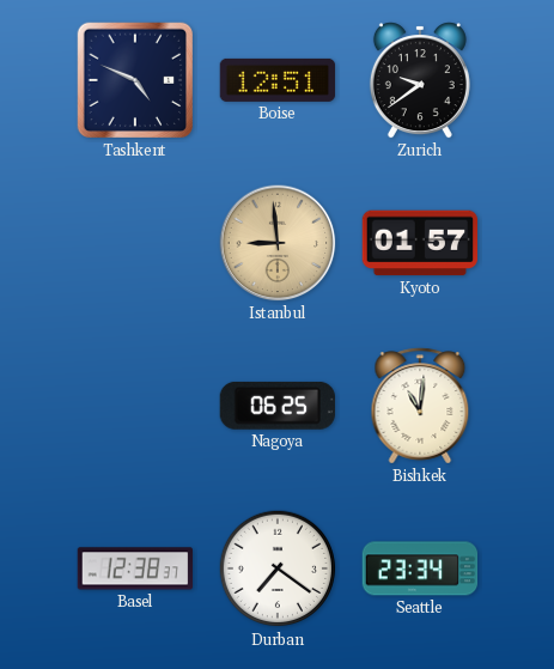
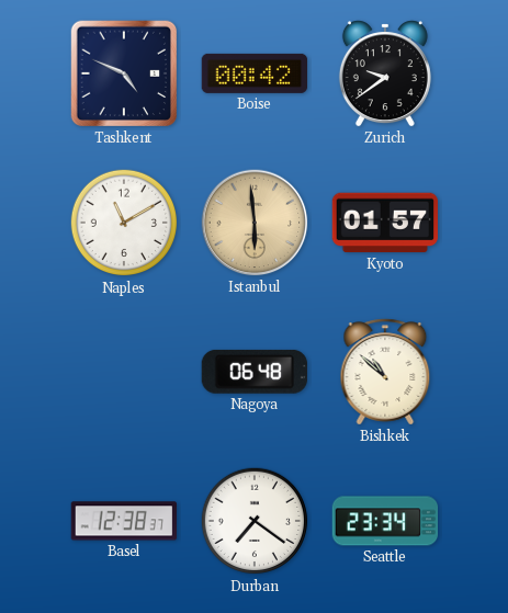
Boise: 12:51 -> 00:42 (255, 73)
Naples: none -> 11:10 (124, 223)
Istanbul: 8:59 -> 5:59 (255, 223)
Nagoya: 06:25 -> 06:48 (255, 372)
Bishkek: 11:01 -> 10:52 (385, 372)
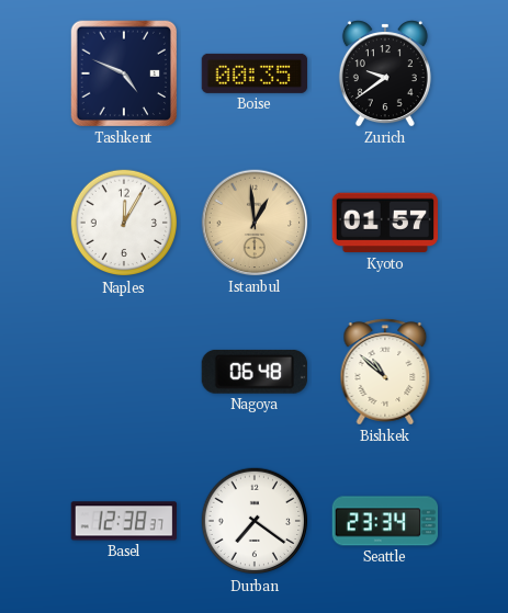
Boise: 00:42 -> 00:35 (255, 73)
Naples: 11:10 -> 12:05 (124, 223)
Istanbul: 5:59 -> 12:59 (255, 223)
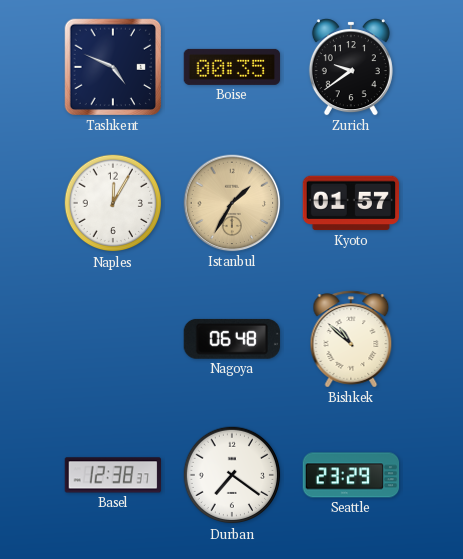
Istanbul: 12:59 -> 1:35 (232, 203)
Seattle: 23:34 -> 23:29 (351, 475)
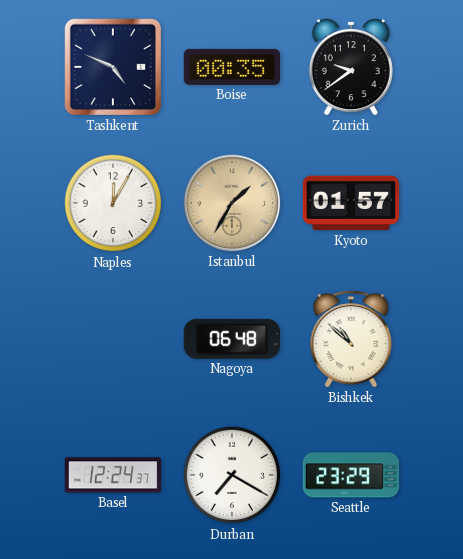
Basel: 12:38 -> 12:24 (112, 475)
Durban: 7:21 -> 7:20 (232, 475)
